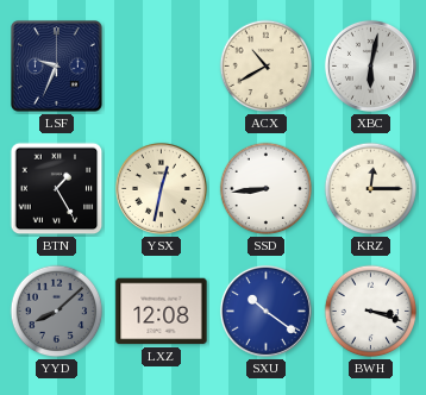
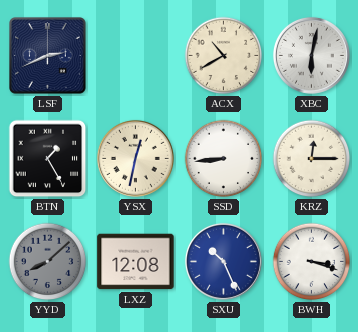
LSF: 9:34 -> 2:41 (48, 56)
SXU: 10:21 -> 10:26 (223, 261)
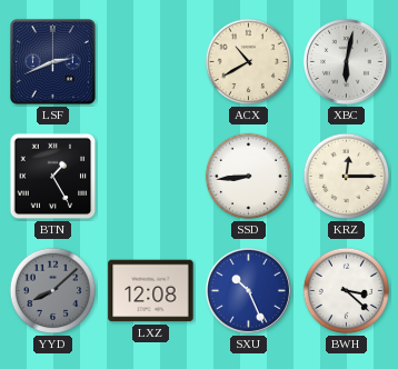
YSX: 12:32 -> none (135, 158)
BWH: 3:18 -> 3:22 (347, 291)
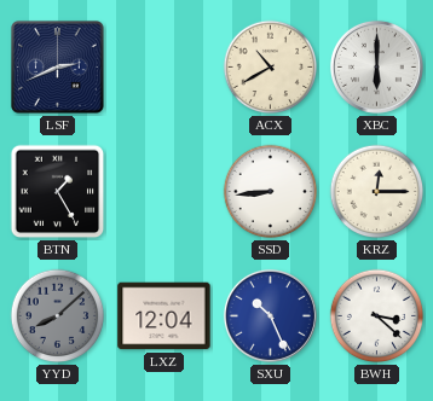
XBC: 6:02 -> 6:00 (376, 66)
LXZ: 12:08 -> 12:04 (164, 316)
